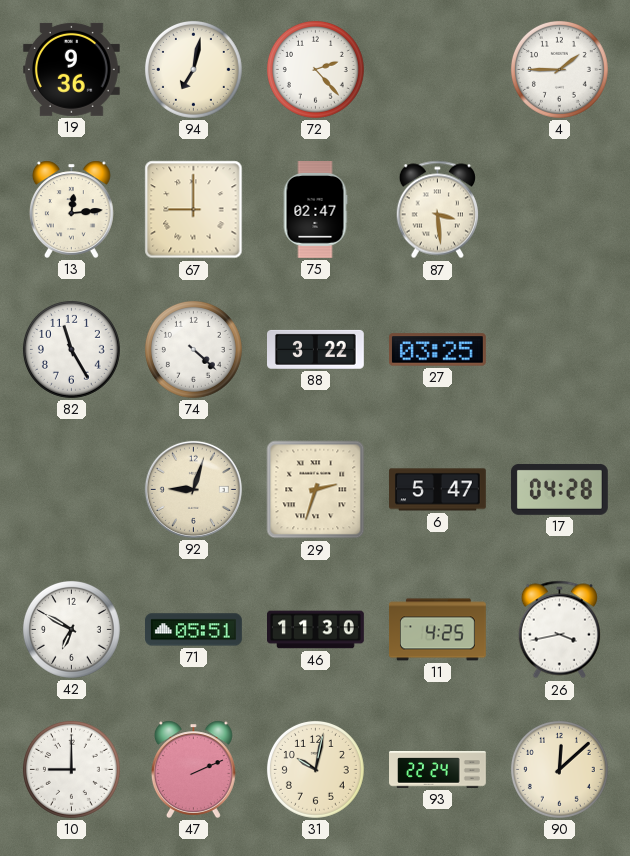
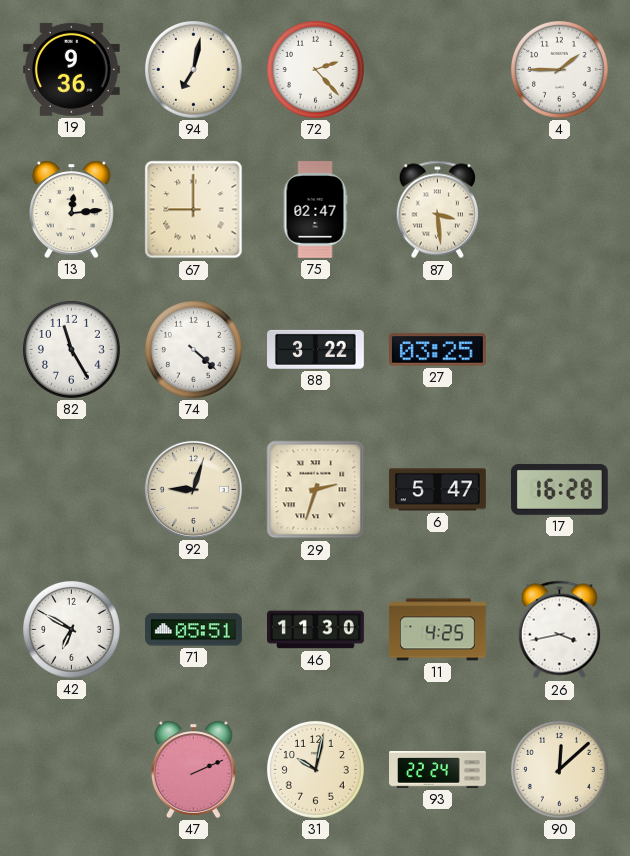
17: 04:28 -> 16:28 (559, 489)
10: 9:00 -> none (71, 769)
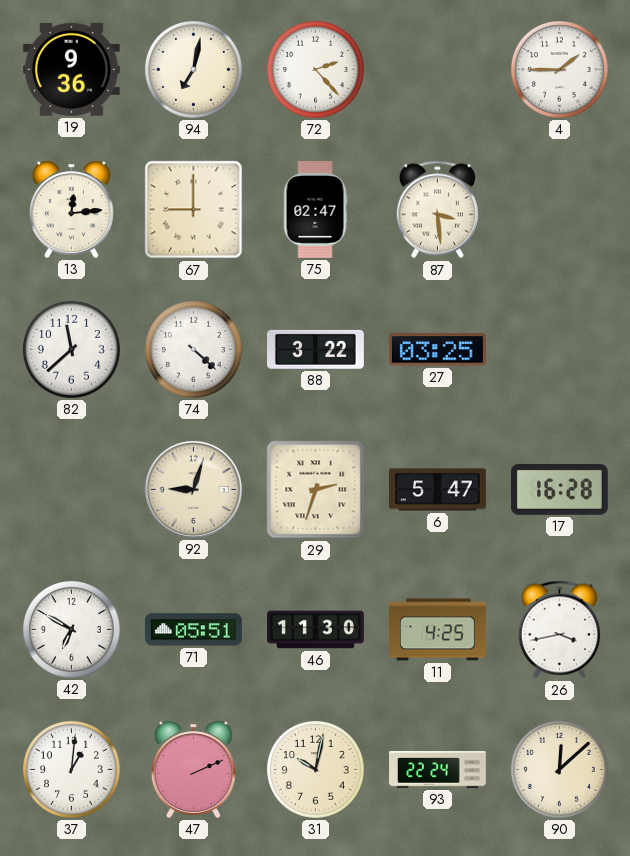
82: 11:25 -> 11:38 (71, 349)
37: none -> 1:01 (71, 769)
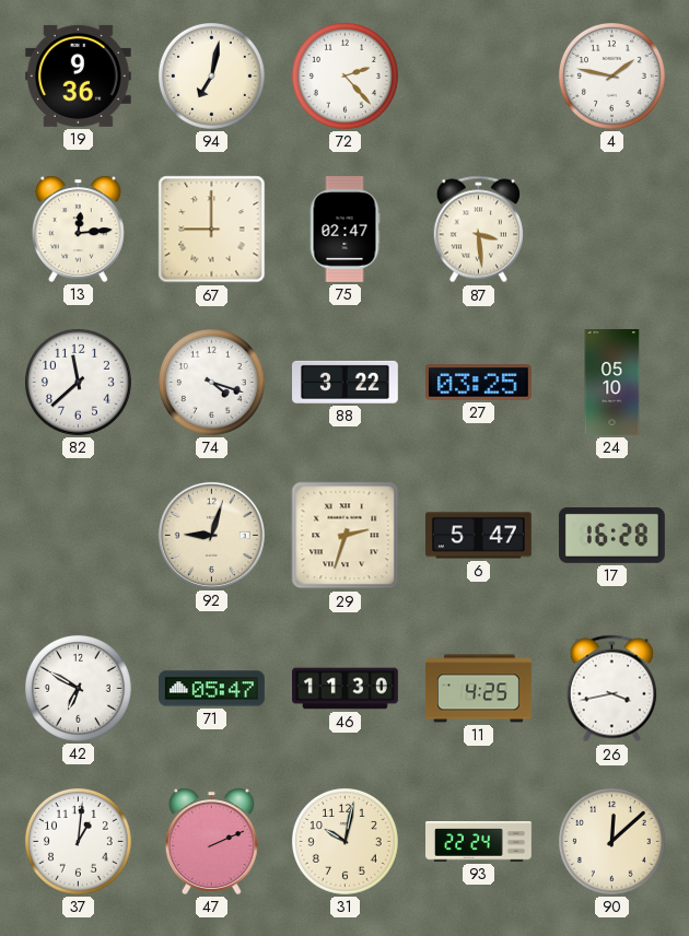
4: 1:45 -> 1:47 (611, 75)
74: 4:22 -> 4:18 (211, 382)
24: none -> 05:10 (612, 383)
71: 05:51 -> 05:47 (212, 689)
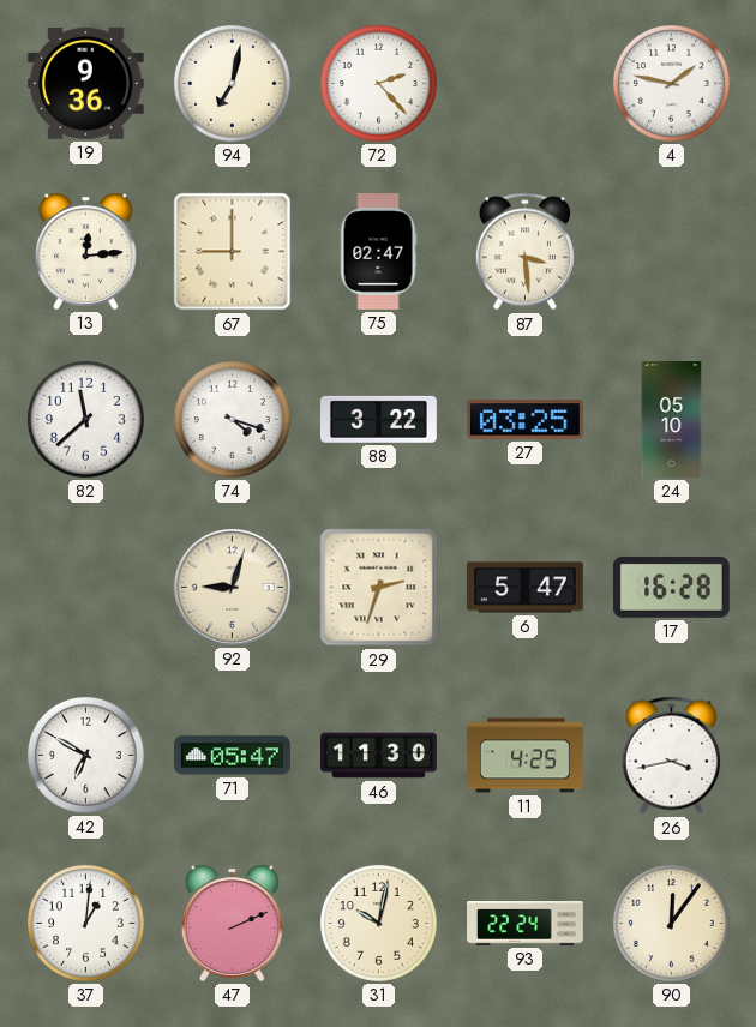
90: 12:08 -> 12:06 (671, 923)
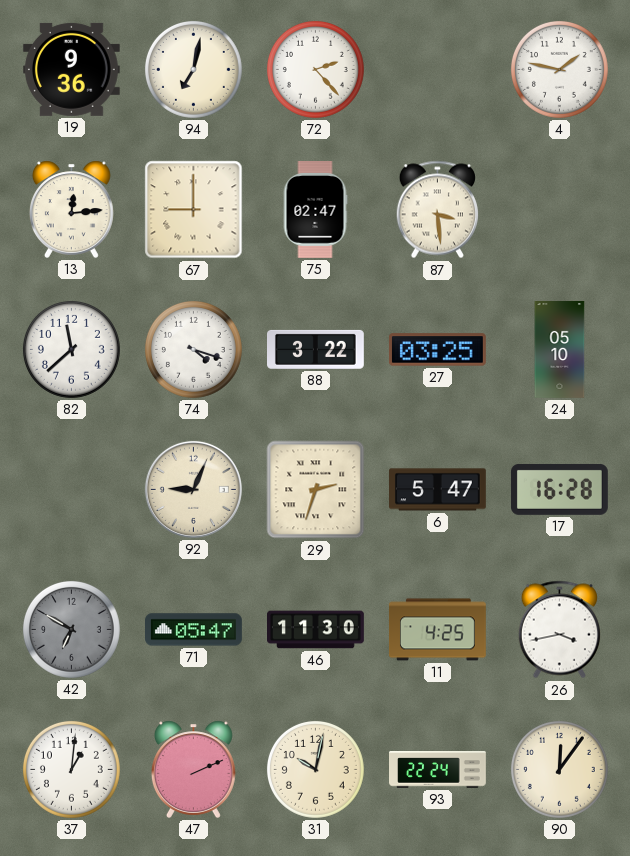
92: 9:03 -> 9:04 (193, 489)
42 dial: white -> grey (71, 629)
